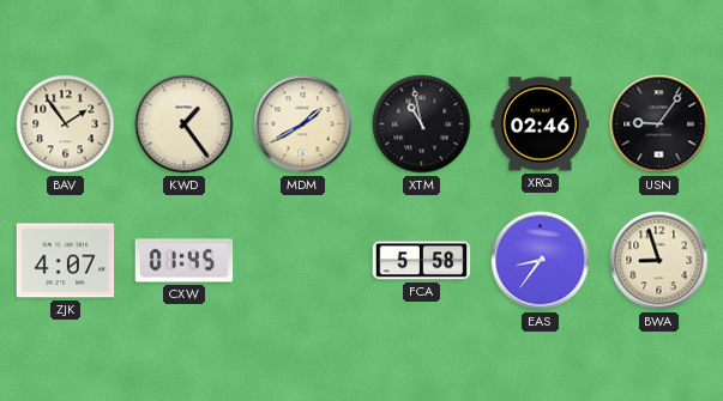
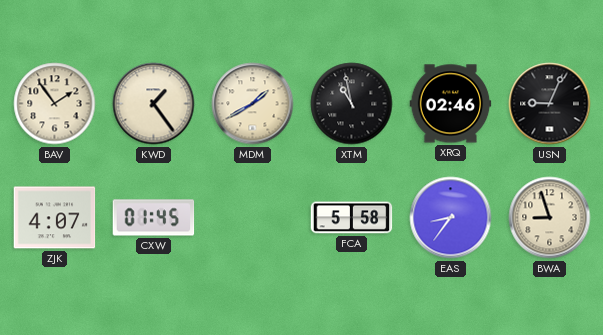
USN: 9:06 -> 9:04 (550, 104)
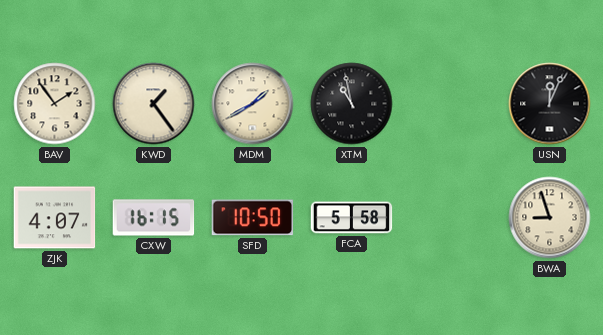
XRQ: 02:46 -> none (451, 104)
USN: 9:04 -> 12:04 (550, 104)
CXW: 01:45 -> 16:15 (154, 218)
SFD: none -> 10:50 (253, 218)
EAS: 8:36 -> none (451, 218)
